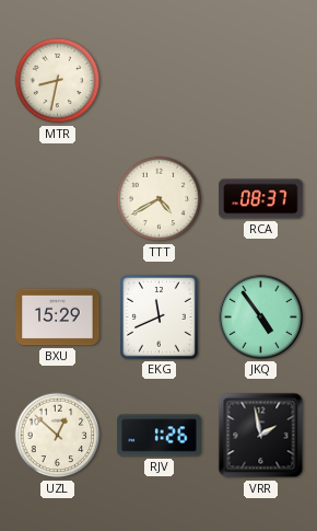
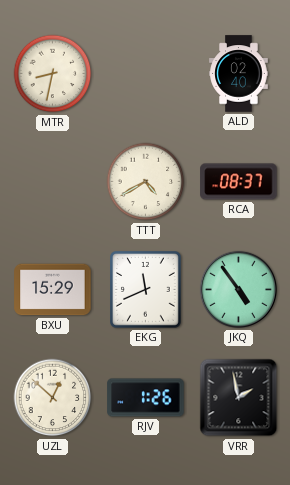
ALD: none -> 02:40 (239, 74)
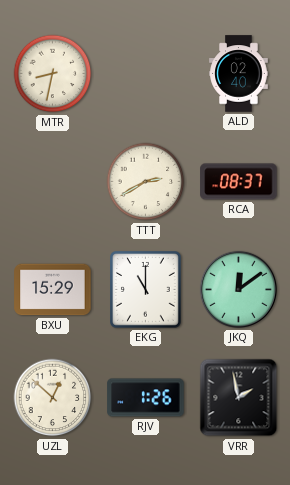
TTT: 4:40 -> 2:40 (146, 182)
EKG: 11:41 -> 11:00 (146, 290)
JKQ: 4:54 -> 12:09 (238, 289)
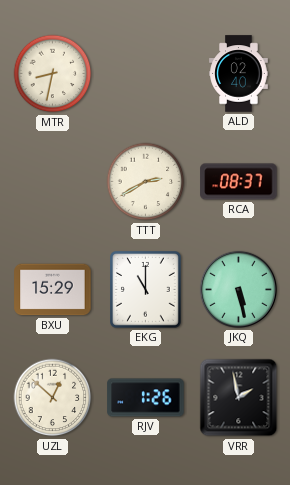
JKQ: 12:09 -> 5:28 (238, 289)
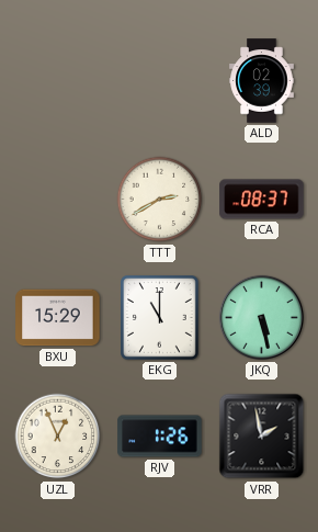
MTR: 8:32 -> none (53, 74)
ALD: 02:40 -> 02:39 (262, 81)
UZL: 12:52 -> 12:56 (58, 437)
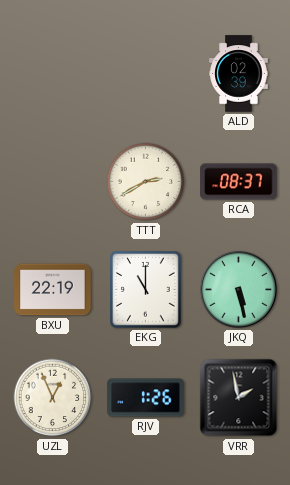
BXU: 15:29 -> 22:19 (53, 290)
